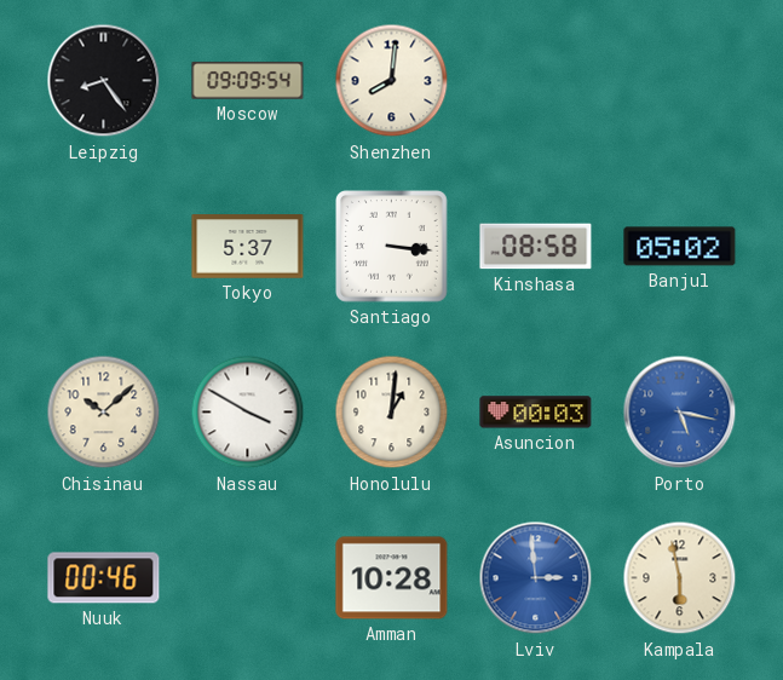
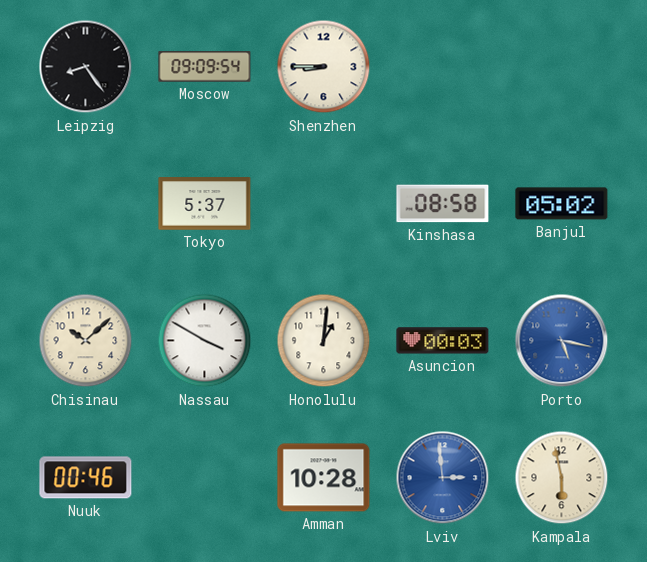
Shenzhen: 8:01 -> 8:45 (324, 67)
Santiago: 3:16 -> none (392, 247)
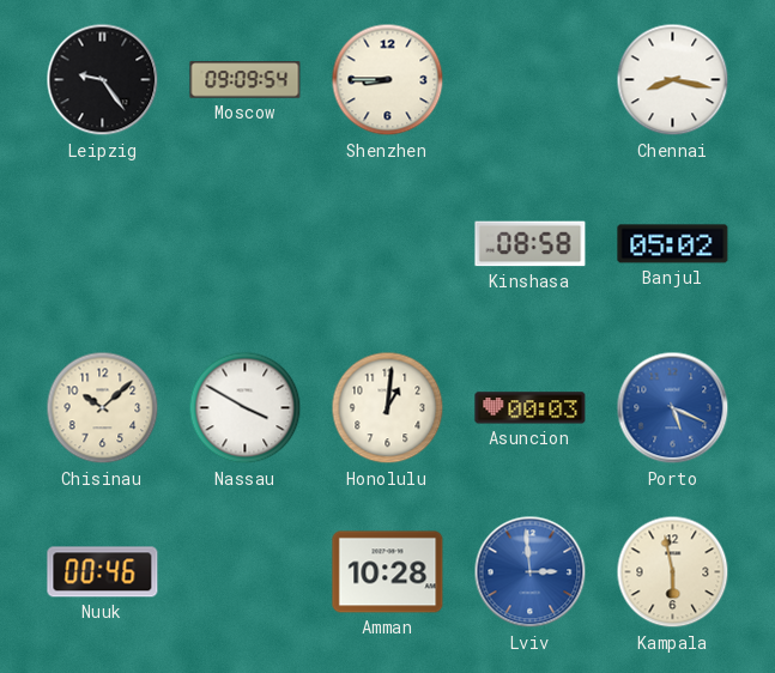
Leipzig: 8:24 -> 9:24 (103, 80)
Chennai: none -> 8:17 (673, 80)
Tokyo: 5:37 -> none (205, 204)
Porto: 5:17 -> 5:19 (673, 408)
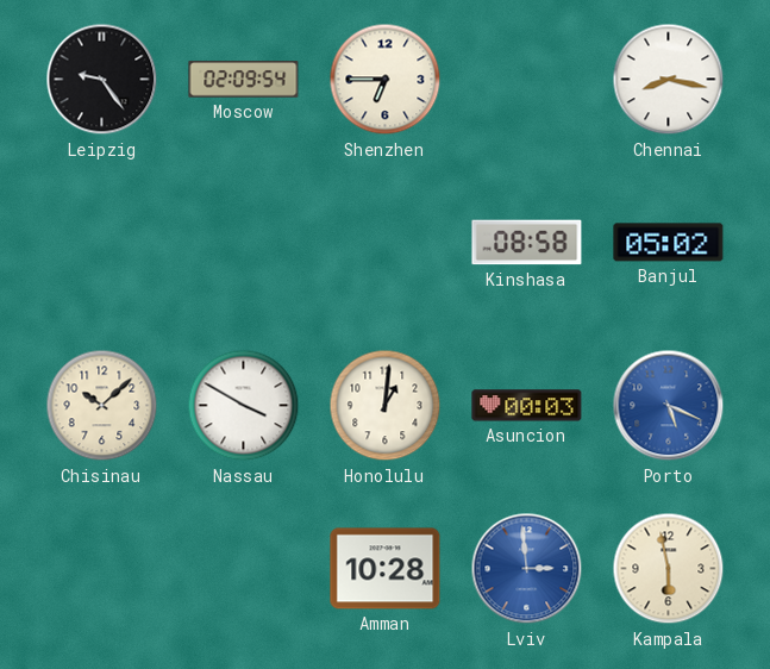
Moscow: 09:09 -> 02:09 (244, 80)
Shenzhen: 8:45 -> 6:45 (386, 80)
Nuuk: 00:46 -> none (103, 572)
